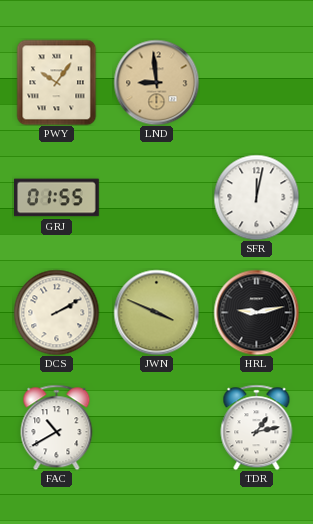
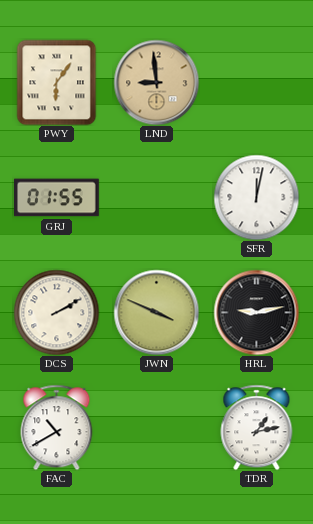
PWY: 10:06 -> 6:06 (57, 82)
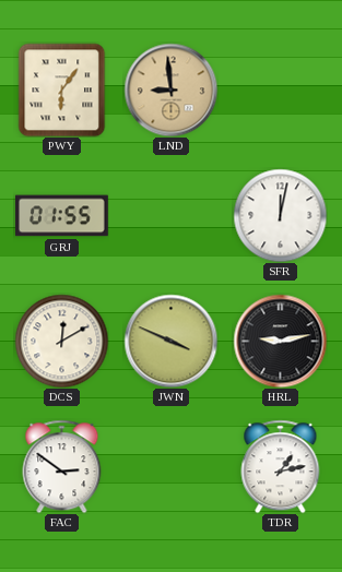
DCS: 2:10 -> 12:10 (61, 341)
FAC: 10:40 -> 2:51 (62, 466)
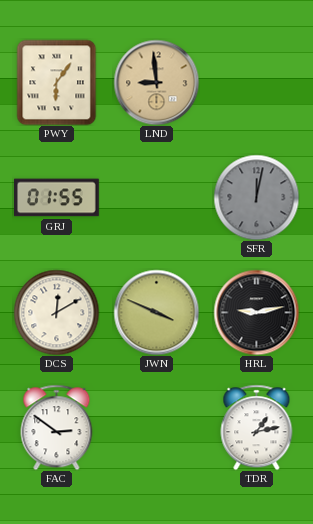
SFR dial: white -> grey (256, 197)
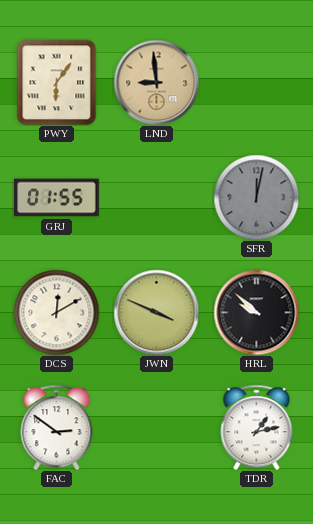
HRL: 9:13 -> 9:52 (256, 312)
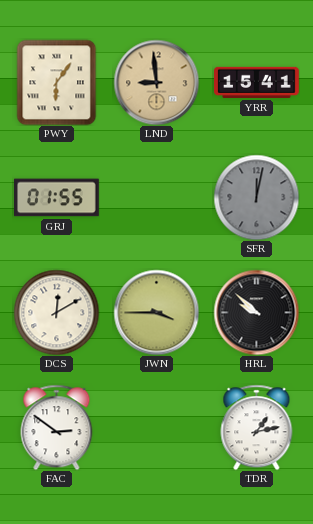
YRR: none -> 15:41 (257, 82)
JWN: 3:49 -> 3:45 (156, 312)
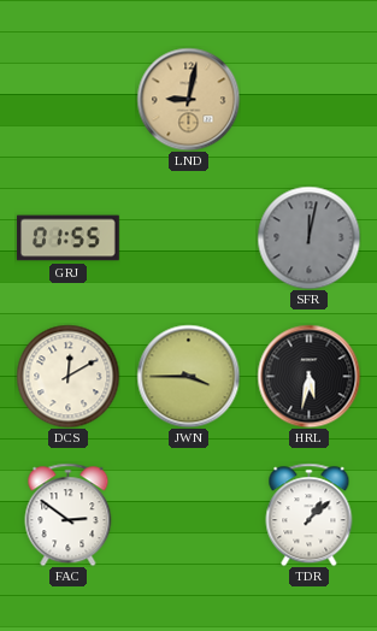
PWY: 6:06 -> none (57, 82)
LND: 8:59 -> 9:02 (188, 99)
YRR: 15:41 -> none (257, 82)
HRL: 9:52 -> 5:32 (308, 376)
TDR: 1:13 -> 1:08 (310, 514)
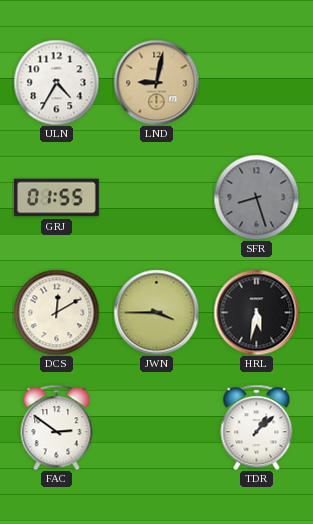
ULN: none -> 4:35 (56, 82)
SFR: 12:02 -> 8:27 (256, 197)
